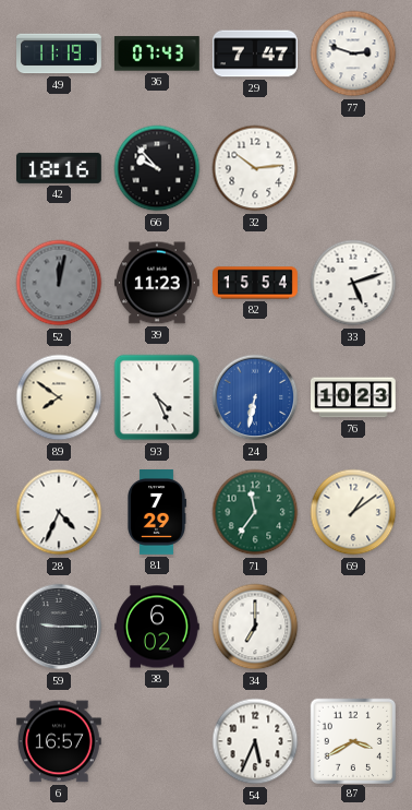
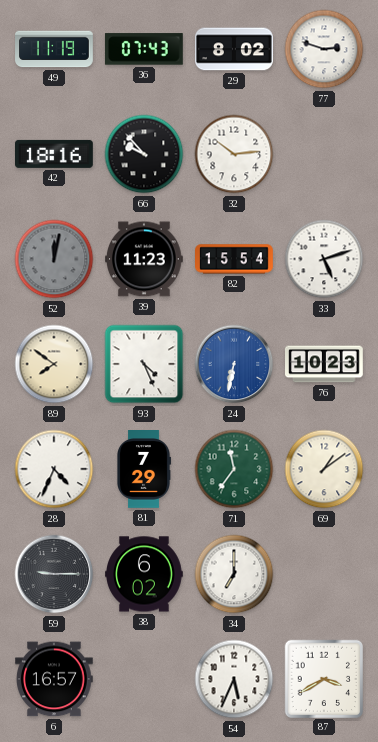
29: 7:47 -> 8:02 (235, 49)
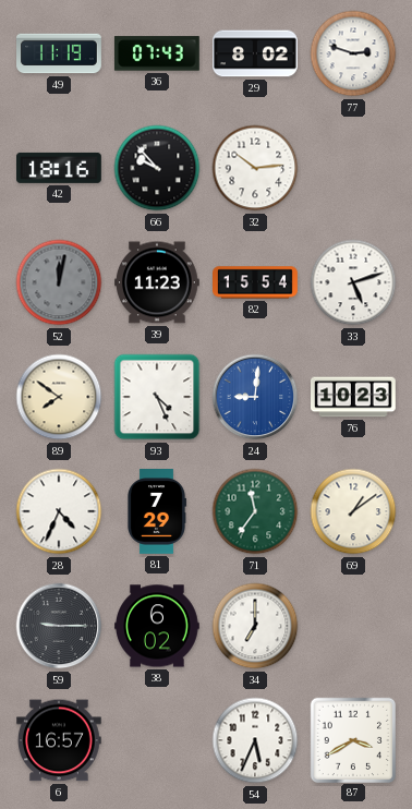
24: 6:32 -> 9:01 (255, 397)
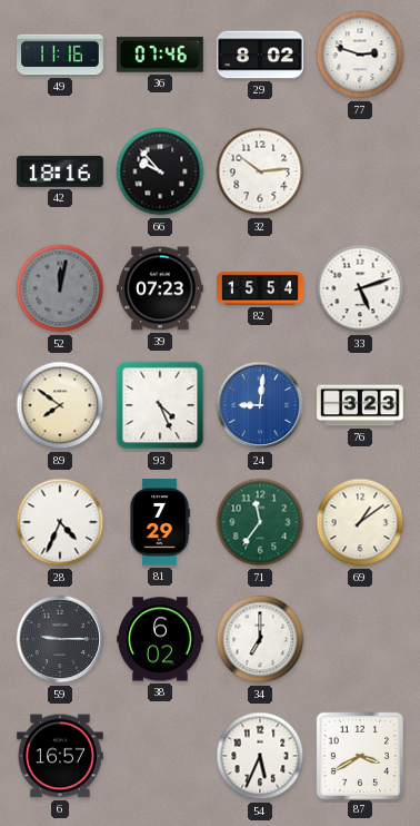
49: 11:19 -> 11:16 (60, 55)
36: 07:43 -> 07:46 (160, 55)
39: 11:23 -> 07:23 (161, 288)
76: 10:23 -> 3:23 (361, 405)
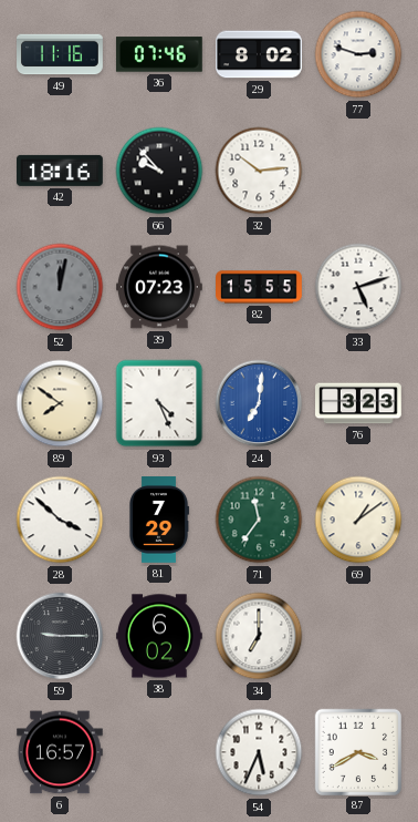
82: 15:54 -> 15:55 (260, 287)
24: 9:01 -> 7:01 (259, 403)
28: 4:34 -> 3:52 (60, 520)
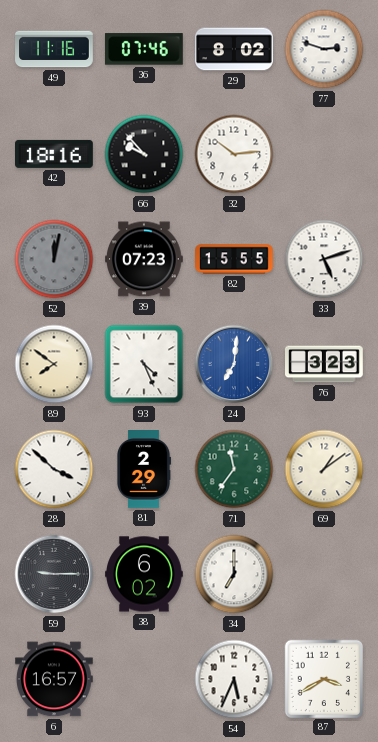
81: 7:29 -> 2:29 (144, 470)
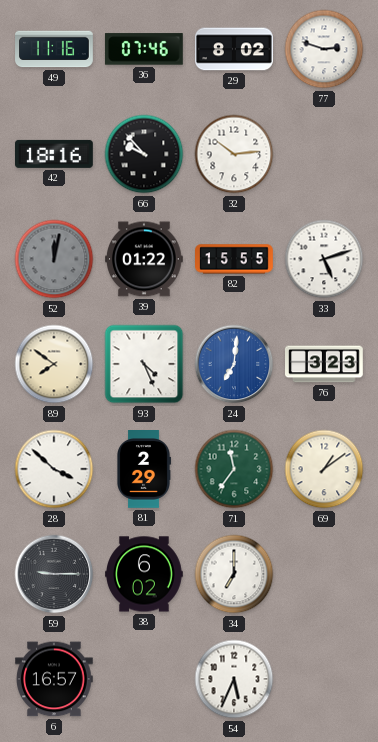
39: 07:23 -> 01:22 (145, 259)
87: 3:40 -> none (323, 678)
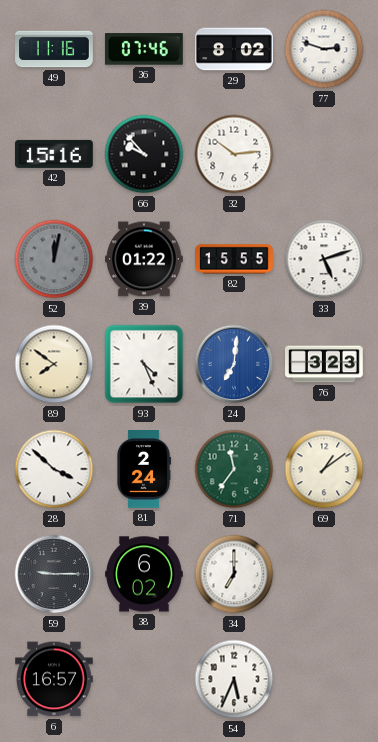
42: 18:16 -> 15:16 (55, 154)
81: 2:29 -> 2:24 (144, 470)
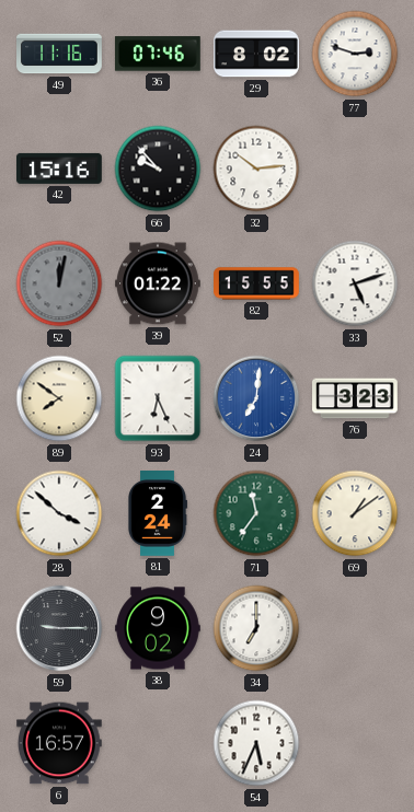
93: 4:26 -> 6:26 (158, 398)
38: 6:02 -> 9:02 (159, 628)
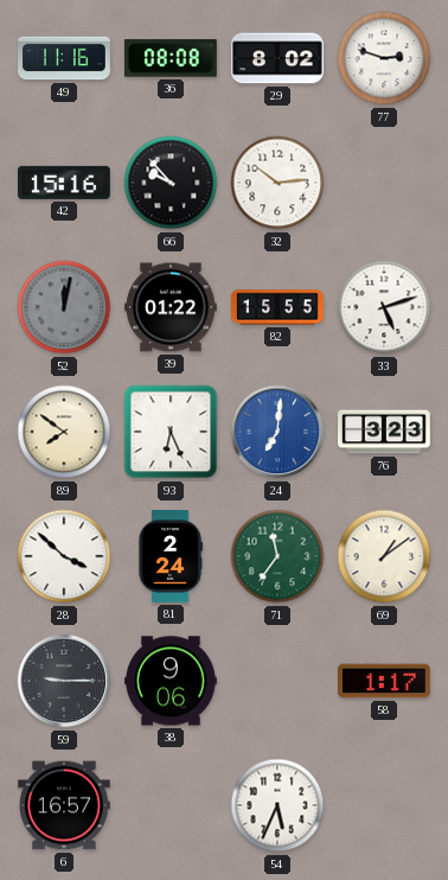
36: 07:46 -> 08:08 (171, 58)
38: 9:02 -> 9:06 (172, 681)
34: 7:00 -> none (256, 628)
58: none -> 1:17 (385, 681)
